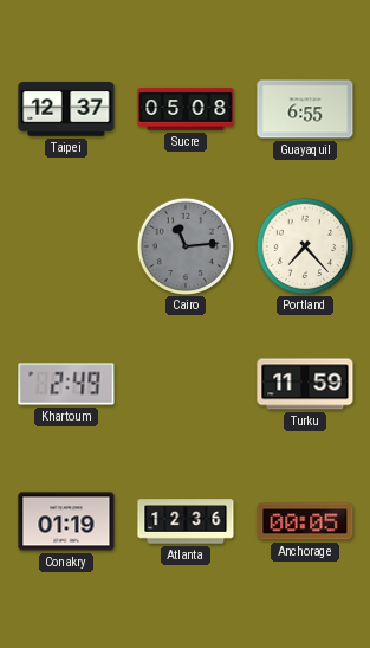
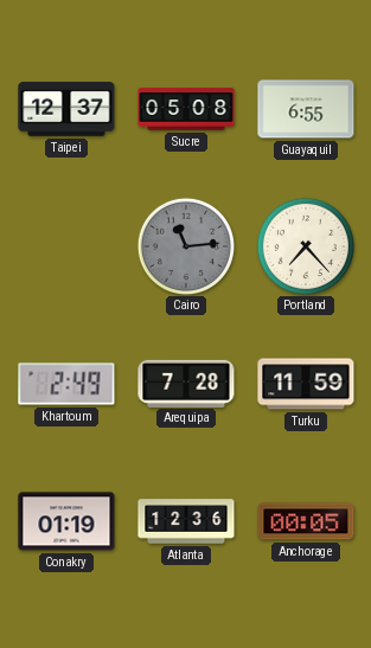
Arequipa: none -> 7:28 (186, 383)
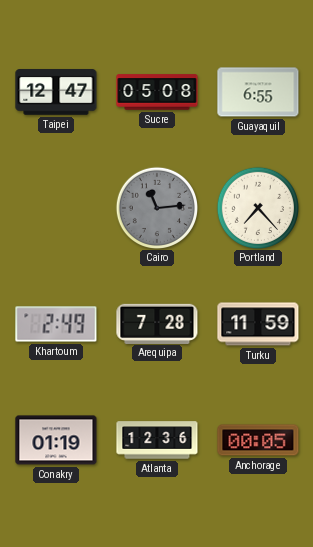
Taipei: 12:37 -> 12:47 (56, 92)
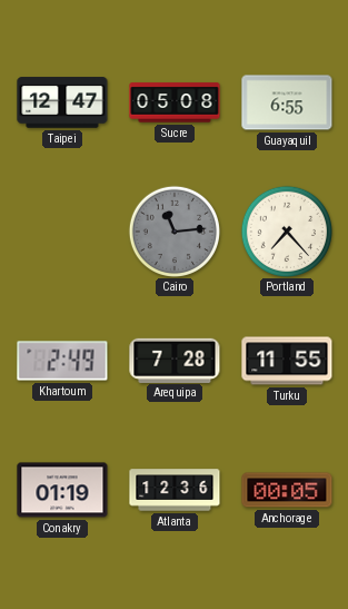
Turku: 11:59 -> 11:55 (287, 361)
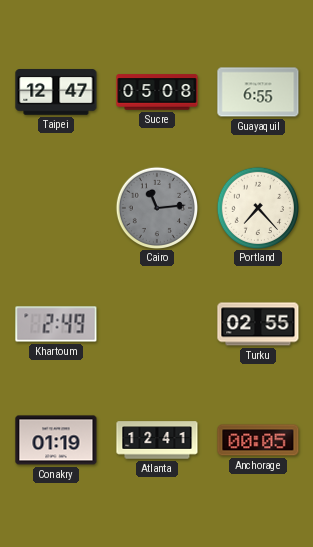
Arequipa: 7:28 -> none (175, 360)
Turku: 11:55 -> 02:55 (258, 324)
Atlanta: 12:36 -> 12:41 (157, 440)
